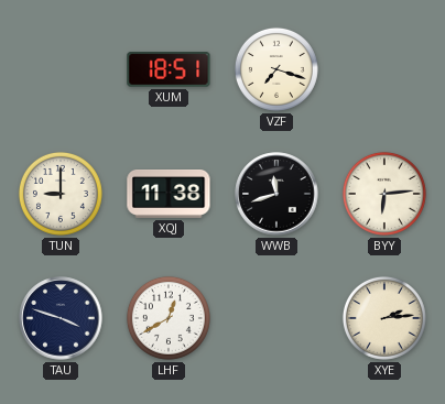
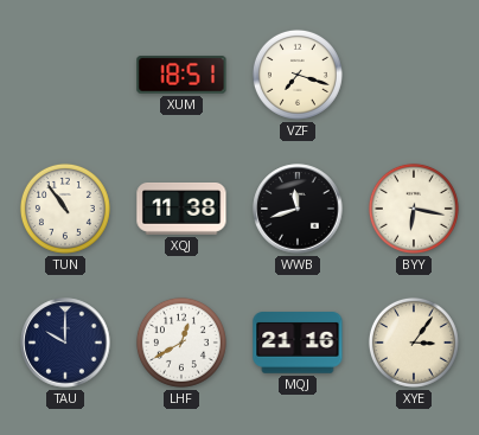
TUN: 9:00 -> 10:54 (65, 209)
BYY: 6:14 -> 6:17 (414, 209)
TAU: 3:48 -> 10:00 (65, 343)
MQJ: none -> 21:16 (298, 343)
XYE: 2:14 -> 3:06 (414, 343)
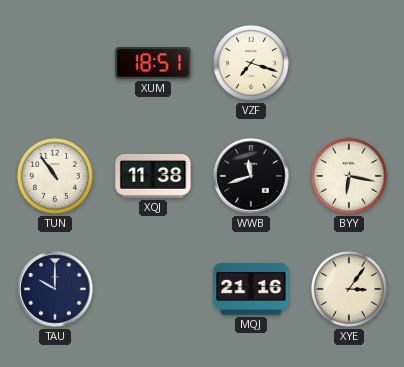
LHF: 12:40 -> none (181, 343)
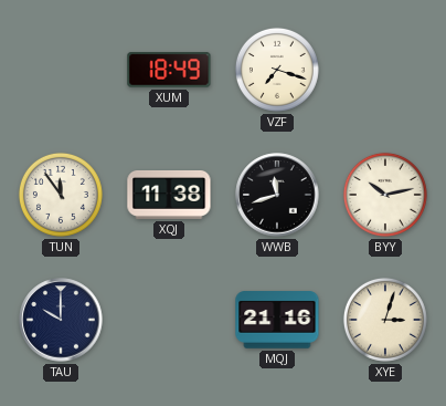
XUM: 18:51 -> 18:49 (169, 70)
TUN: 10:54 -> 11:54 (61, 195)
BYY: 6:17 -> 10:13 (385, 195)
XYE: 3:06 -> 3:03 (385, 320)
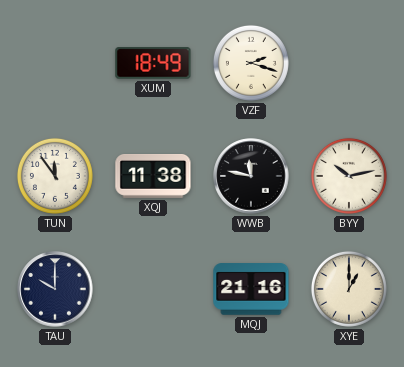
VZF: 7:18 -> 2:18 (251, 63)
WWB: 11:42 -> 11:47 (251, 176)
XYE: 3:03 -> 1:00 (349, 289)
